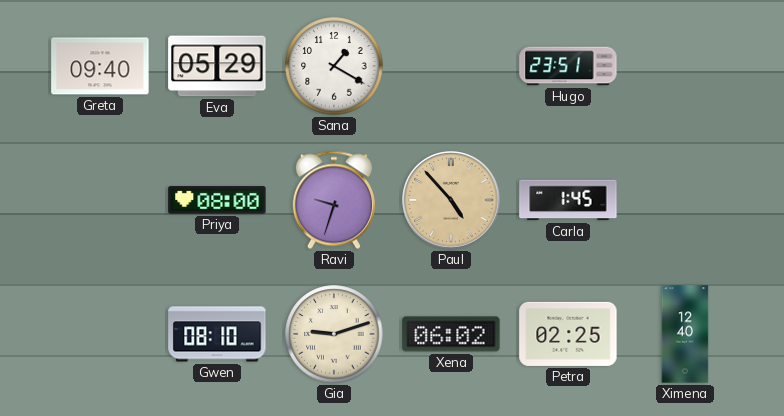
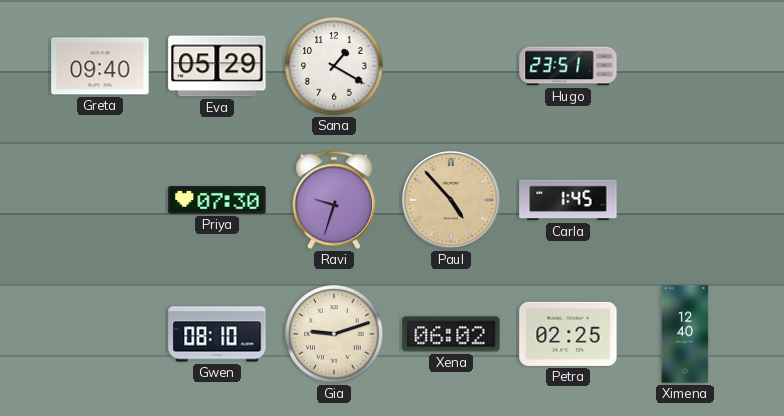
Priya: 08:00 -> 07:30 (217, 200)
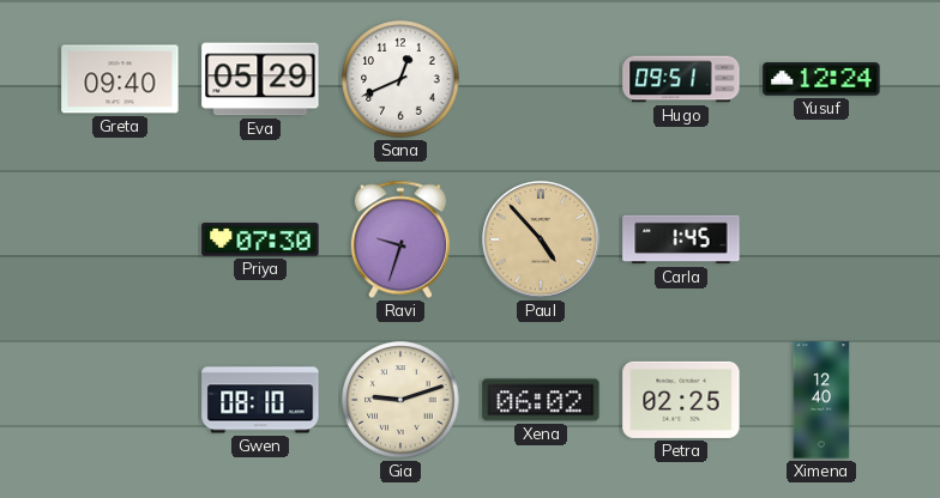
Sana: 1:20 -> 12:41 (400, 79)
Hugo: 23:51 -> 09:51 (681, 79)
Yusuf: none -> 12:24 (821, 79)
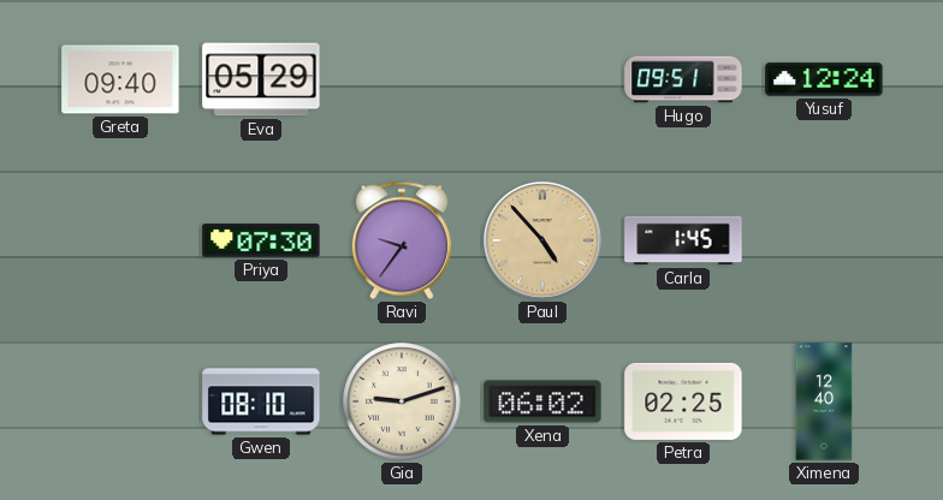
Sana: 12:41 -> none (400, 79)
Ravi: 9:33 -> 9:36 (402, 240)
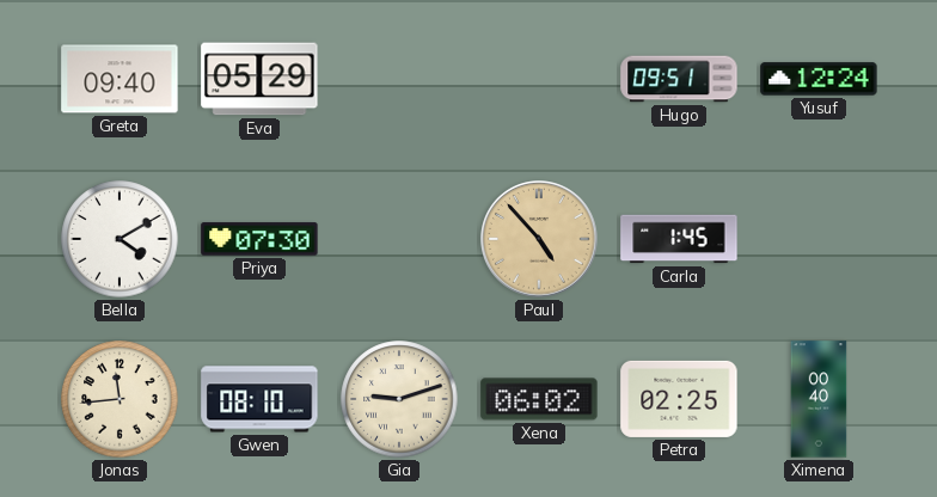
Bella: none -> 4:10 (120, 239)
Ravi: 9:36 -> none (402, 240)
Jonas: none -> 11:44 (120, 399)
Ximena: 12:40 -> 00:40 (819, 399)
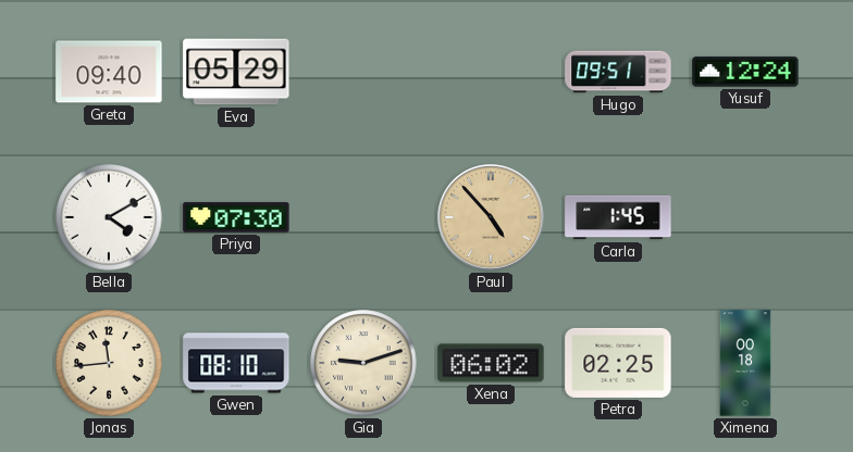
Ximena: 00:40 -> 00:18 (745, 363)
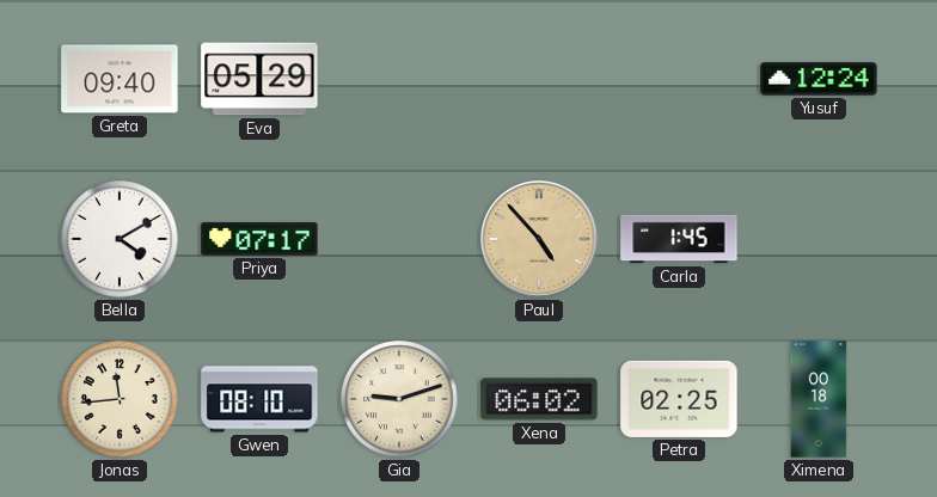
Hugo: 09:51 -> none (618, 72)
Priya: 07:30 -> 07:17 (259, 239)
